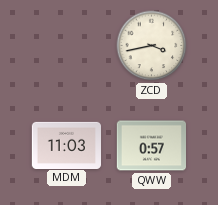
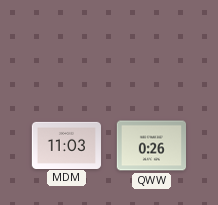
ZCD: 3:43 -> none (152, 46)
QWW: 0:57 -> 0:26 (151, 146)
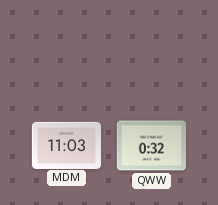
QWW: 0:26 -> 0:32 (151, 146)
